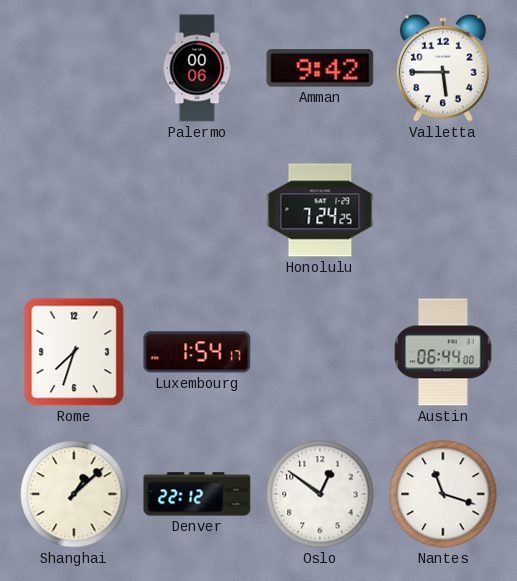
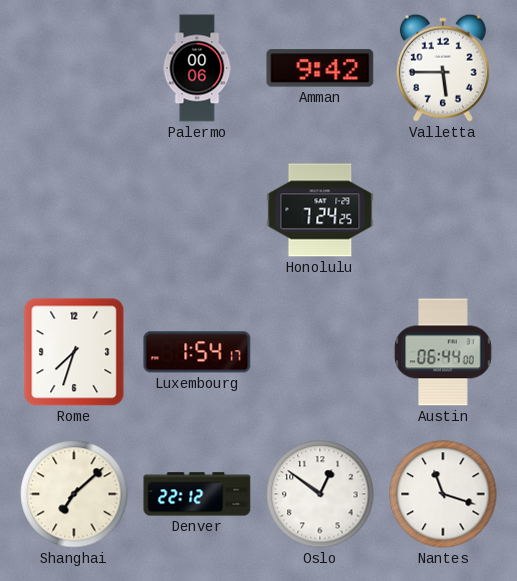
Shanghai: 1:08 -> 7:08 (74, 494)
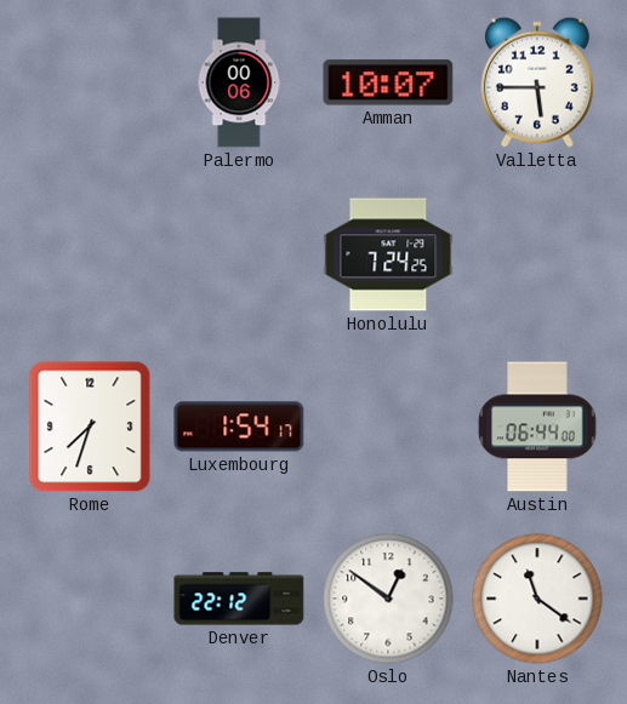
Amman: 9:42 -> 10:07 (388, 82)
Shanghai: 7:08 -> none (74, 494)
Nantes: 11:18 -> 11:21 (537, 599)
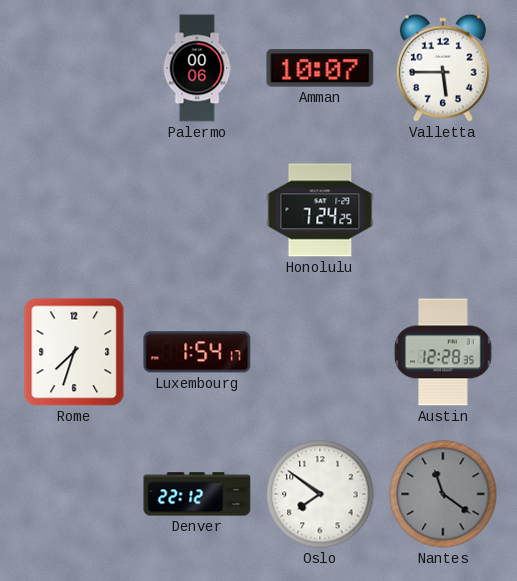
Austin: 06:44 -> 12:28 (443, 352)
Oslo: 12:51 -> 7:51 (320, 494)
Nantes dial: white -> grey (443, 494)
